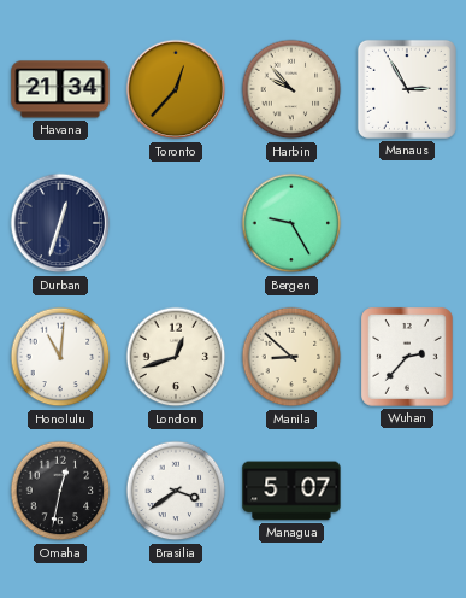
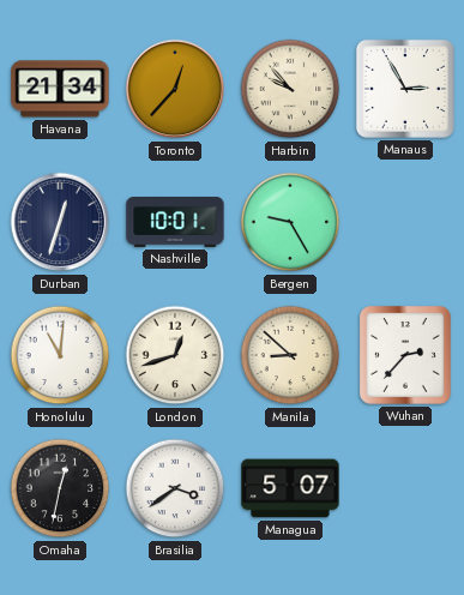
Nashville: none -> 10:01 (175, 223)
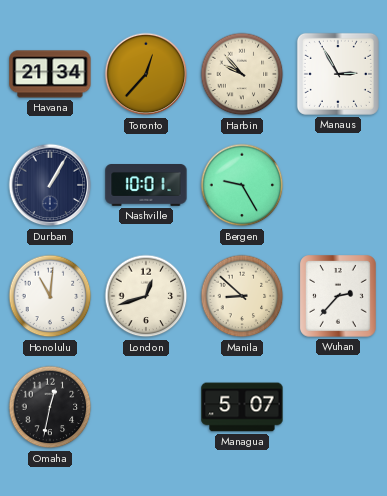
Durban: 12:33 -> 1:05 (50, 185)
Brasilia: 3:39 -> none (175, 488)
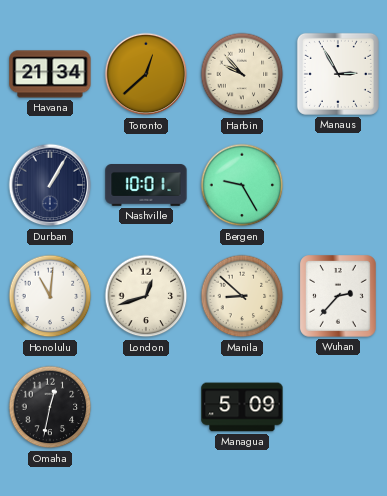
Toronto: 12:37 -> 12:38 (146, 74)
Managua: 5:07 -> 5:09 (242, 407)
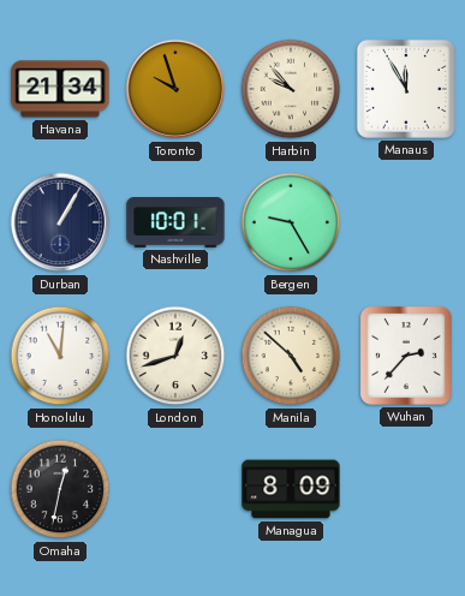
Toronto: 12:38 -> 9:57 (175, 89)
Manaus: 2:55 -> 11:55 (406, 89)
Manila: 8:52 -> 4:52 (291, 356)
Managua: 5:09 -> 8:09 (291, 489)
